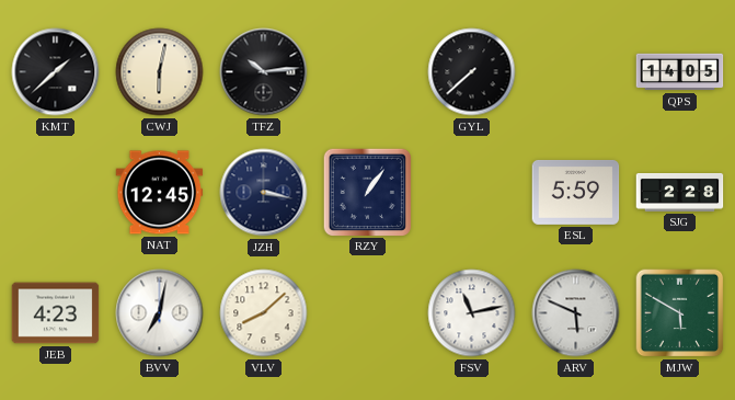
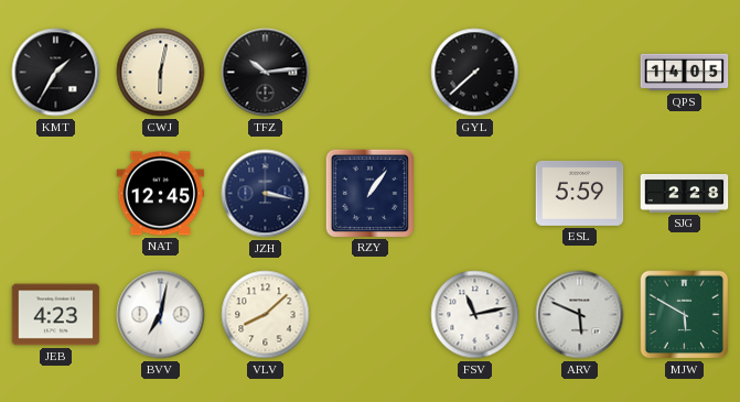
KMT: 1:38 -> 1:35 (56, 73)
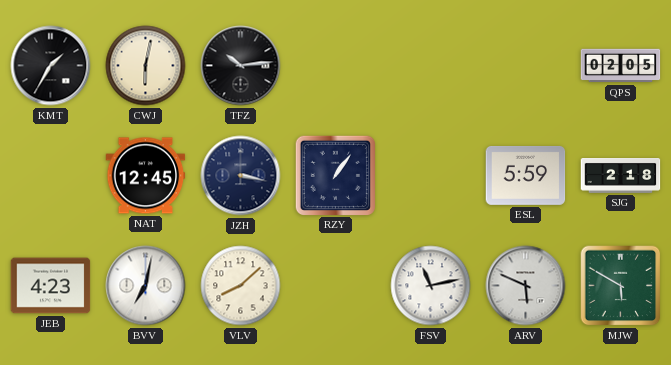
GYL: 7:38 -> none (475, 73)
QPS: 14:05 -> 02:05 (621, 66)
SJG: 2:28 -> 2:18 (621, 176)
